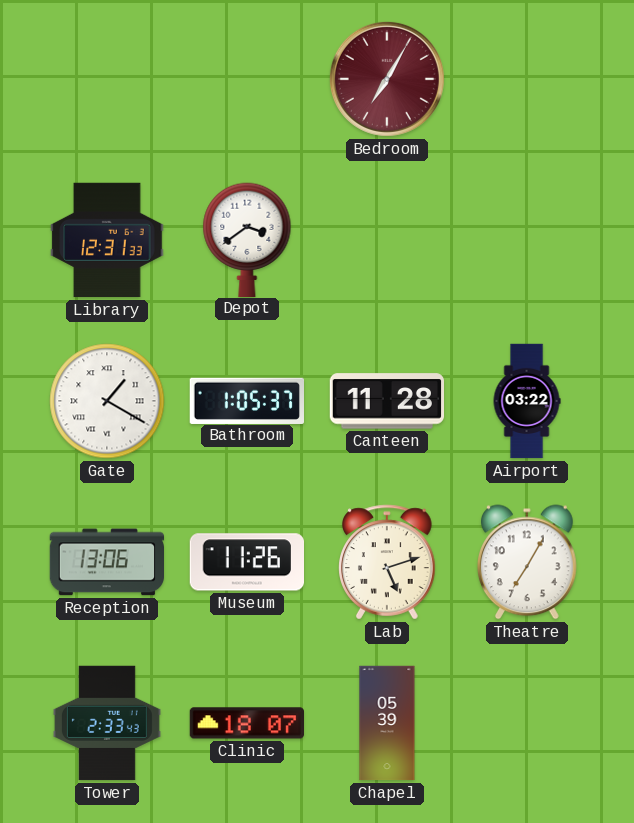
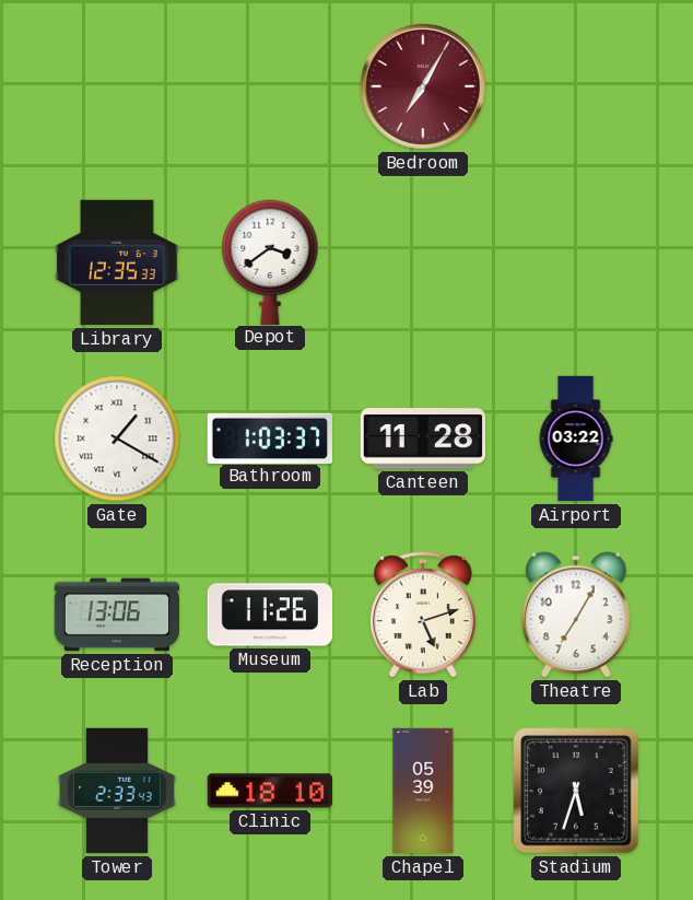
Library: 12:31 -> 12:35 (117, 262)
Bathroom: 1:05 -> 1:03 (269, 437)
Clinic: 18:07 -> 18:10 (269, 791)
Stadium: none -> 5:33 (576, 791)
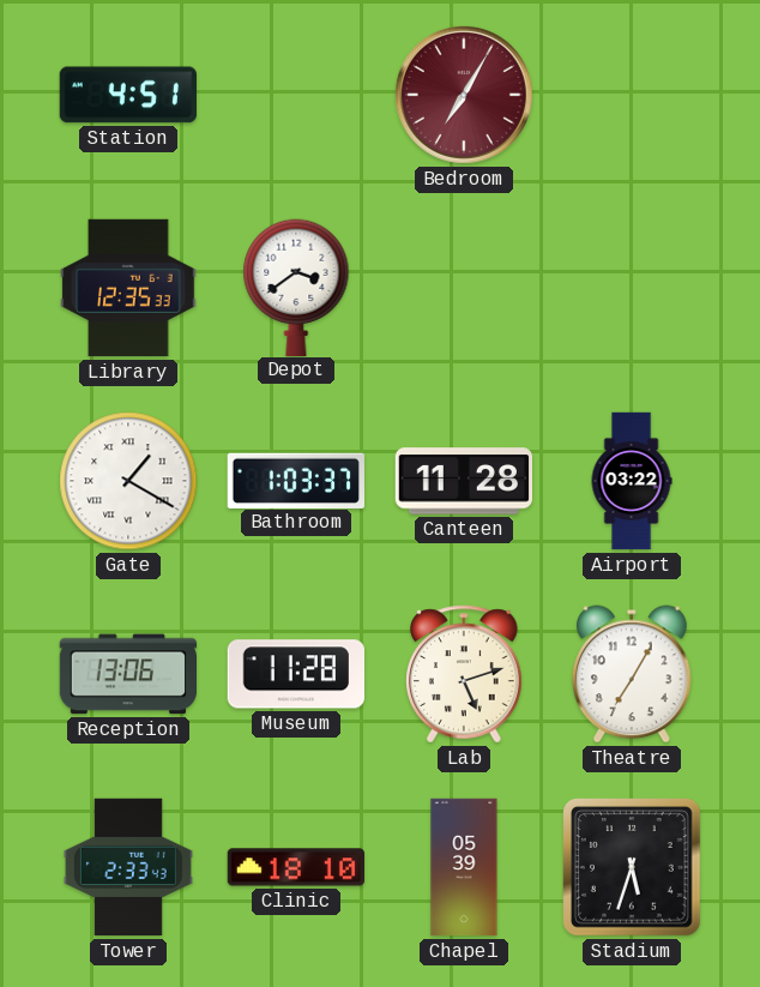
Station: none -> 4:51 (128, 95)
Museum: 11:26 -> 11:28 (295, 674)
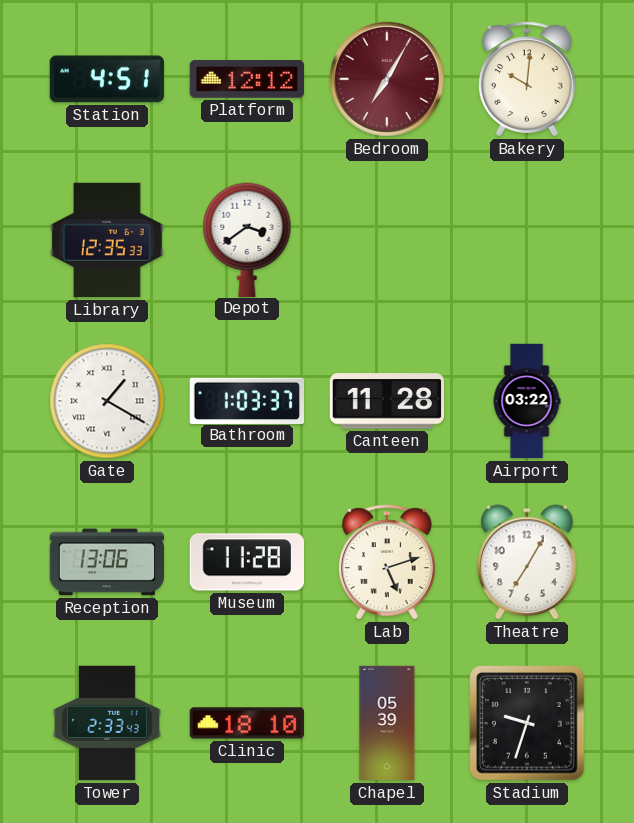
Platform: none -> 12:12 (246, 80)
Bakery: none -> 10:01 (527, 79)
Stadium: 5:33 -> 9:33 (527, 723)
